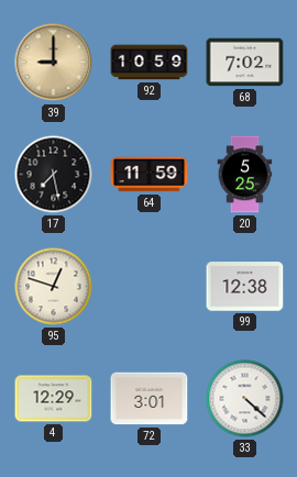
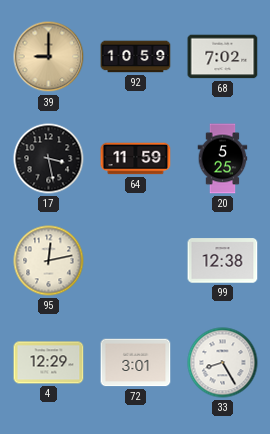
17: 7:28 -> 3:28 (49, 159)
95: 12:48 -> 12:13 (49, 261)
33: 4:22 -> 8:25 (223, 363)
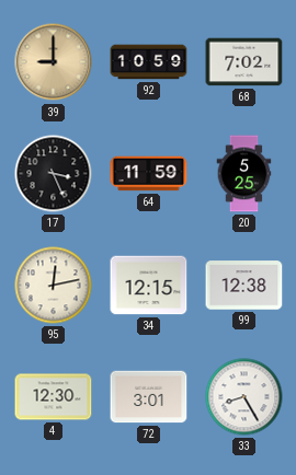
17: 3:28 -> 3:26 (54, 174)
34: none -> 12:15 (149, 286)
4: 12:29 -> 12:30 (54, 397)
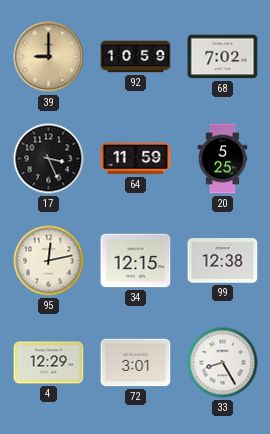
4: 12:30 -> 12:29 (49, 363)
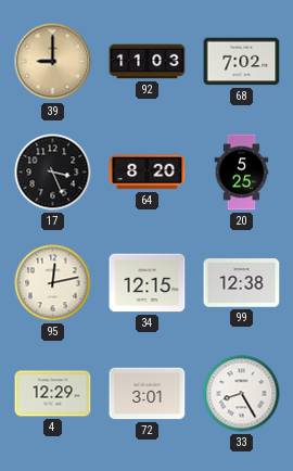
92: 10:59 -> 11:03 (148, 62)
64: 11:59 -> 8:20 (148, 173)
